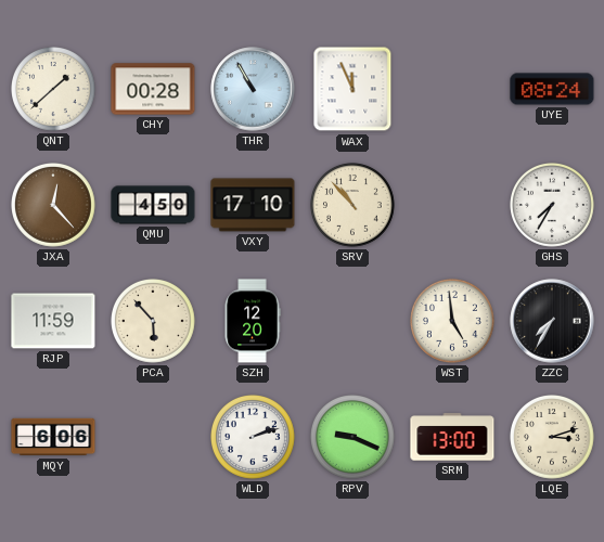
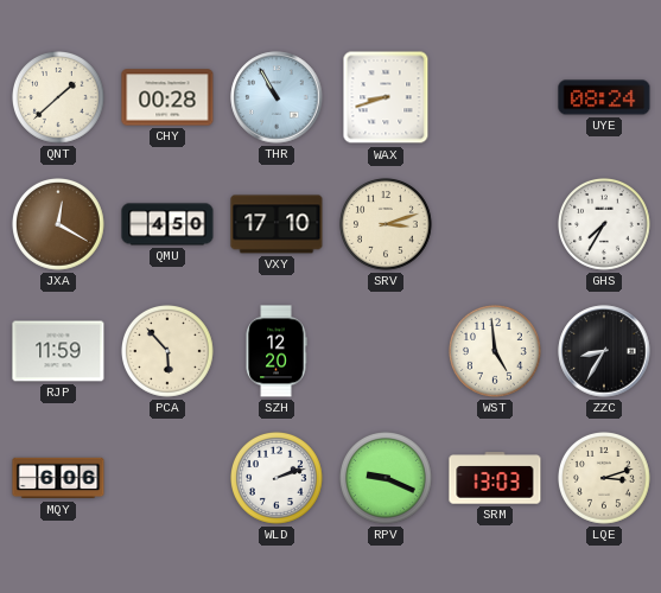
WAX: 11:56 -> 8:42 (386, 97)
JXA: 12:23 -> 12:20 (59, 225)
SRV: 10:53 -> 3:12 (387, 225)
ZZC: 7:35 -> 8:35 (604, 351)
SRM: 13:00 -> 13:03 (495, 478)
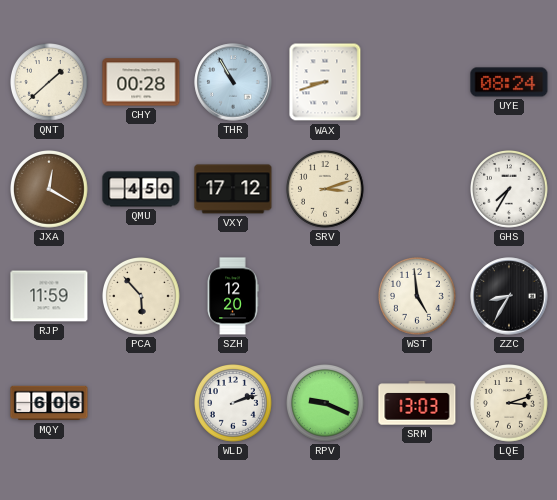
VXY: 17:10 -> 17:12 (233, 189)
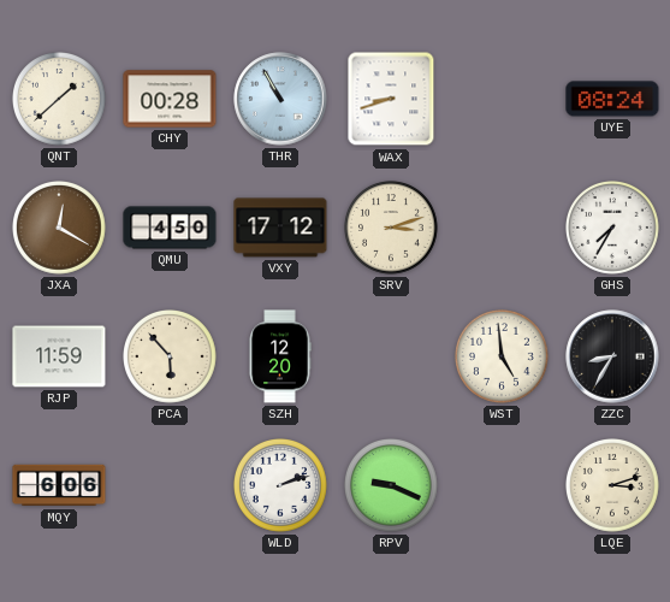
SRM: 13:03 -> none (417, 403)
